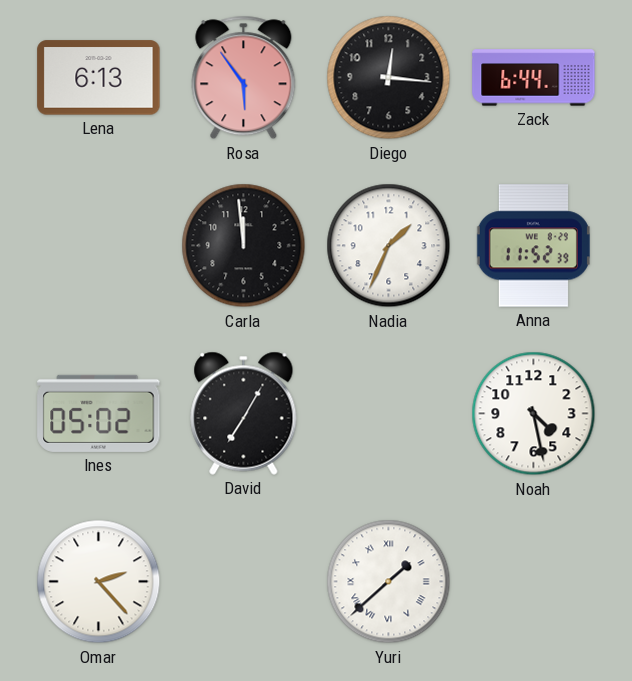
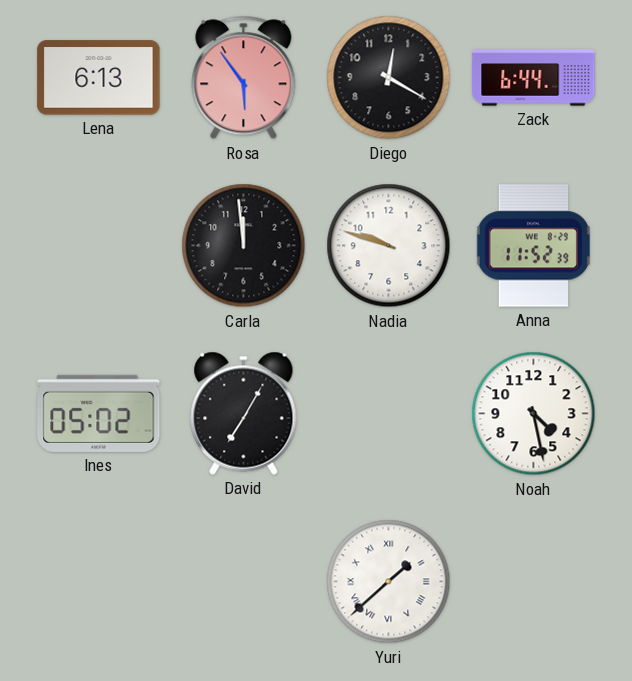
Diego: 12:16 -> 12:20 (389, 78)
Nadia: 1:34 -> 9:48 (389, 246)
Omar: 2:23 -> none (99, 582)
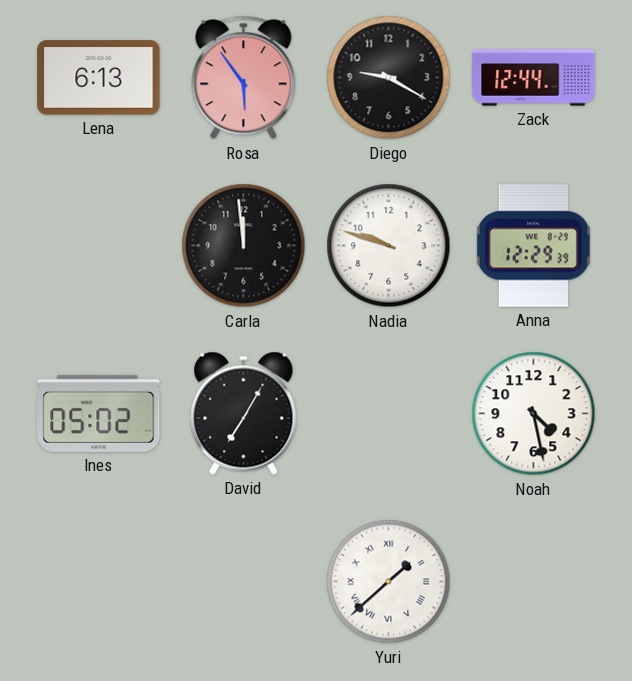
Diego: 12:20 -> 9:20 (389, 78)
Zack: 6:44 -> 12:44 (534, 78)
Anna: 11:52 -> 12:29 (533, 246)
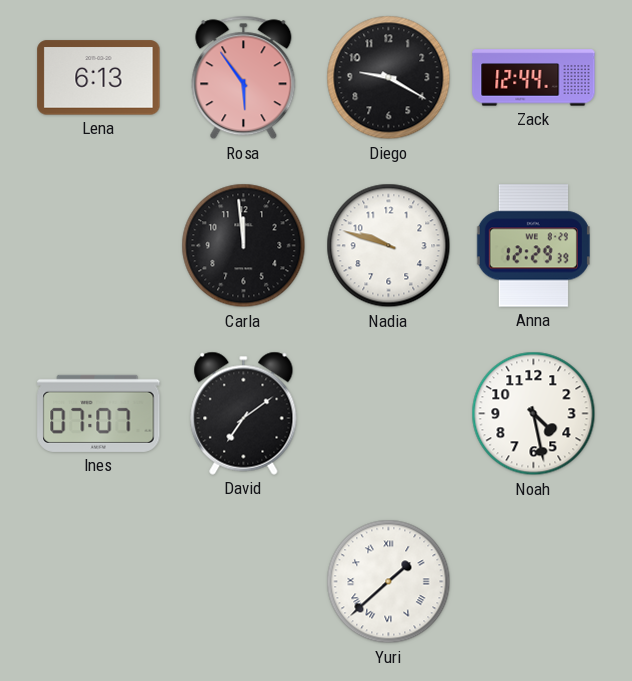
Ines: 05:02 -> 07:07 (99, 413)
David: 7:05 -> 7:09 (244, 413)
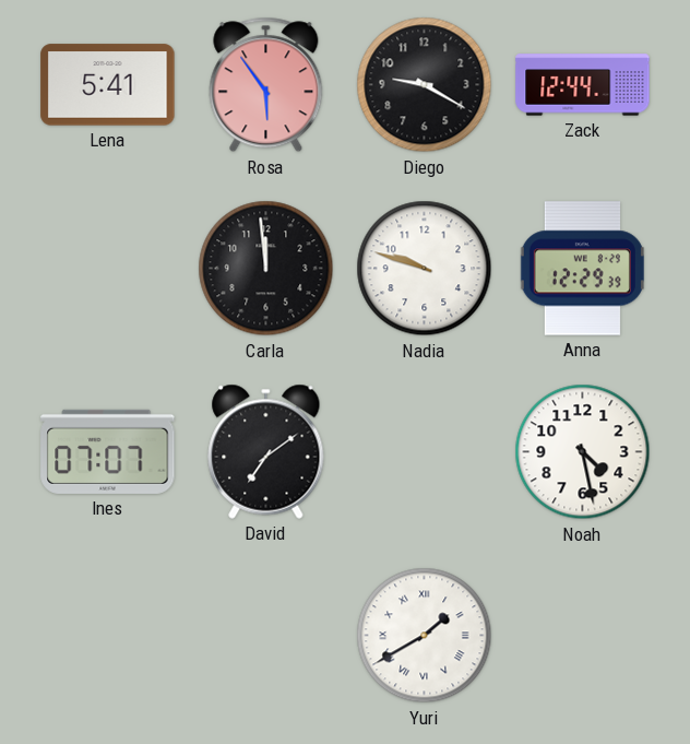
Lena: 6:13 -> 5:41 (108, 85)
Yuri: 1:38 -> 1:40 (425, 636)
